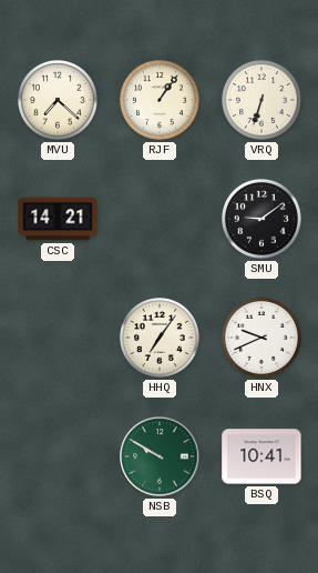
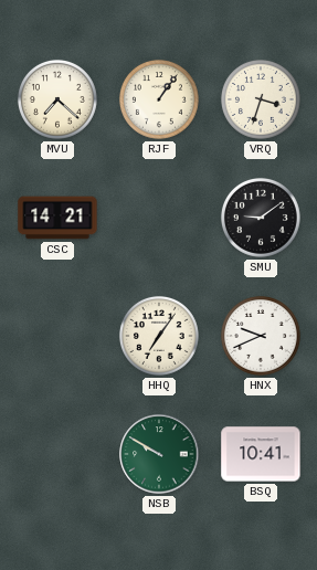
VRQ: 6:33 -> 3:33 (261, 99)
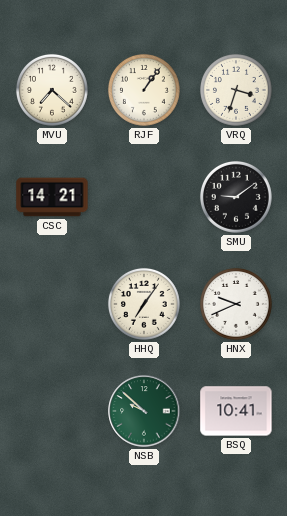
NSB: 9:50 -> 9:52 (144, 411)
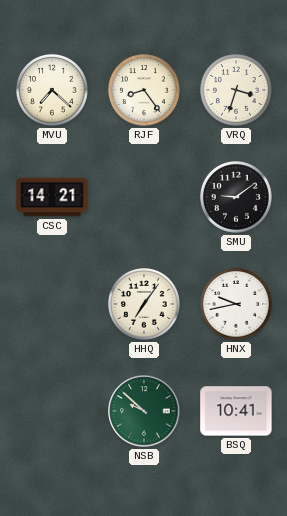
RJF: 1:06 -> 8:24 (144, 90)
HNX: 9:41 -> 9:43 (236, 304)
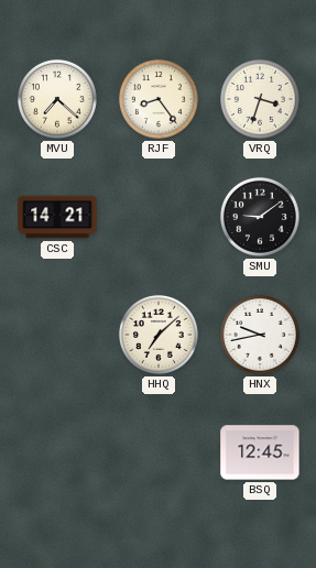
HHQ: 7:06 -> 7:08 (159, 335)
NSB: 9:52 -> none (144, 411)
BSQ: 10:41 -> 12:45 (260, 452)
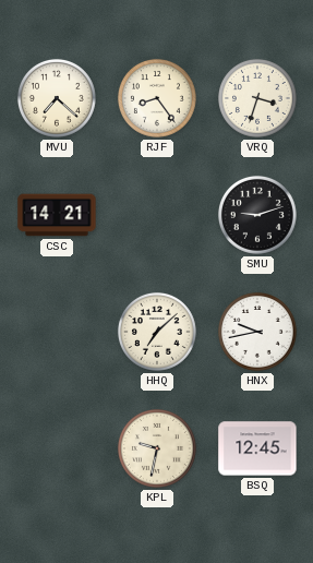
SMU: 9:09 -> 9:12 (257, 215)
KPL: none -> 9:32 (157, 448)
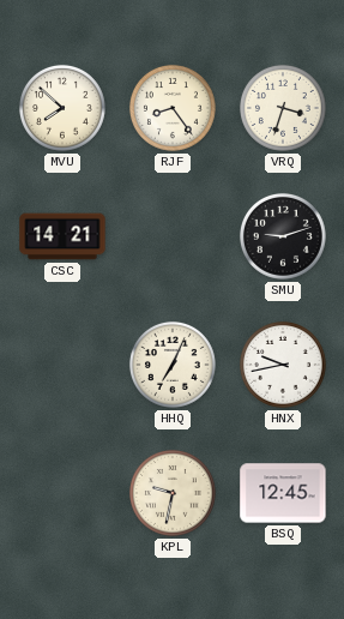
MVU: 7:22 -> 7:52 (62, 108)
HHQ: 7:08 -> 7:04 (173, 365)
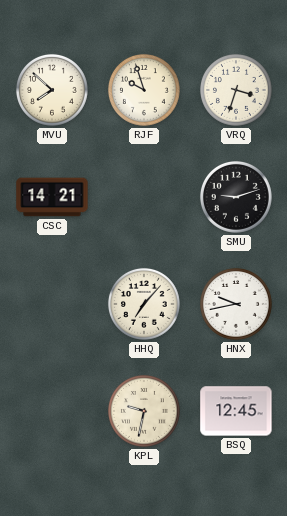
RJF: 8:24 -> 9:57 (144, 90)
HHQ: 7:04 -> 7:07 (144, 304)
